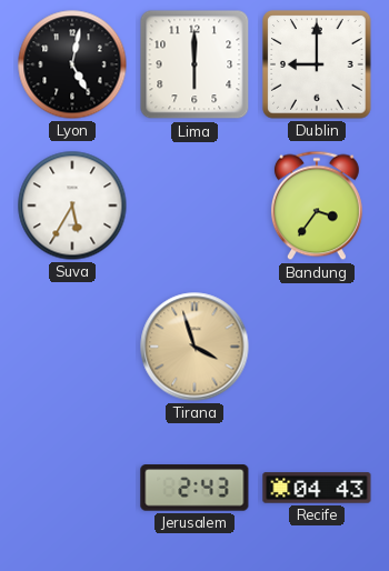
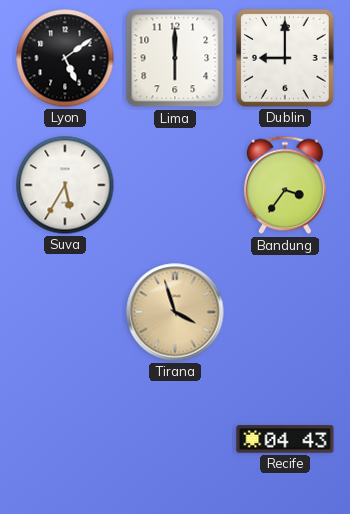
Lyon: 5:02 -> 5:09 (65, 58)
Jerusalem: 2:43 -> none (194, 488)
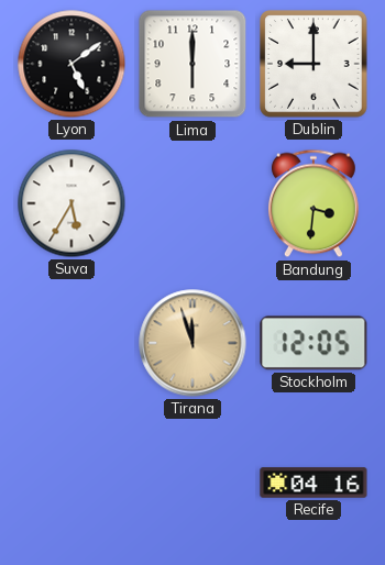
Bandung: 3:36 -> 3:31 (313, 203)
Tirana: 3:57 -> 11:57 (193, 343)
Stockholm: none -> 12:05 (313, 343)
Recife: 04:43 -> 04:16 (313, 483)
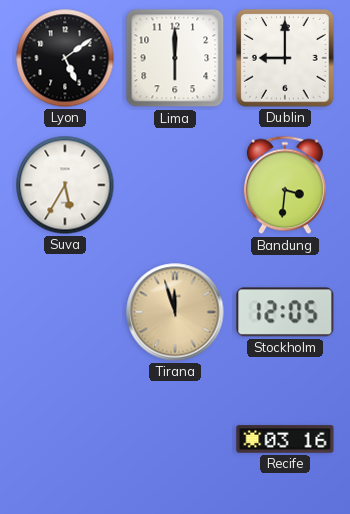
Recife: 04:16 -> 03:16 (285, 439)
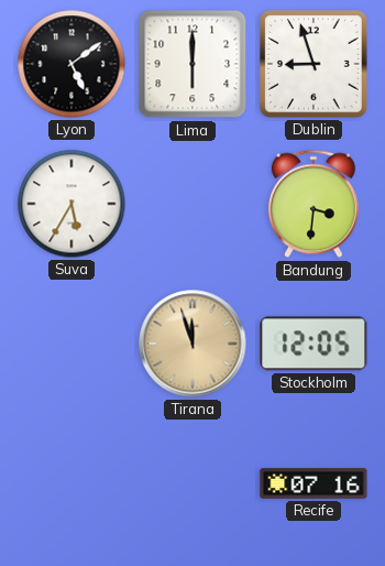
Dublin: 9:00 -> 8:57 (313, 64)
Recife: 03:16 -> 07:16 (313, 483)
